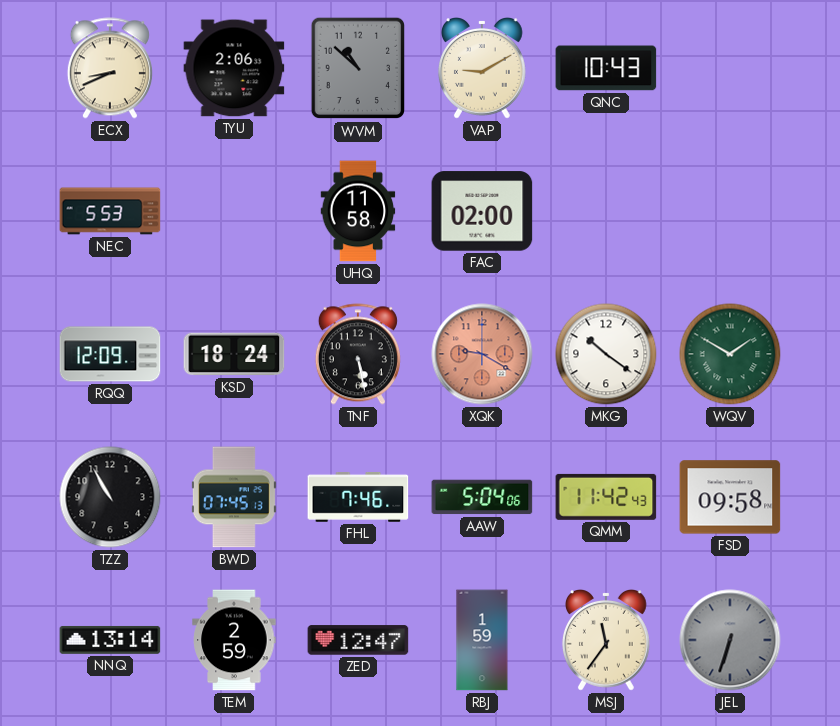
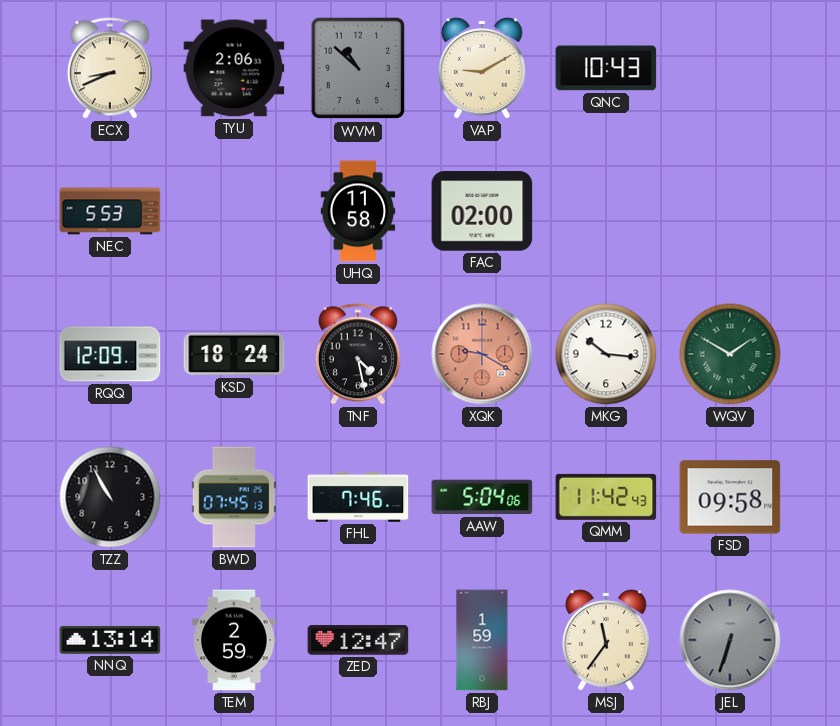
TNF: 5:28 -> 4:28 (358, 354)
MKG: 10:21 -> 10:16 (606, 354)
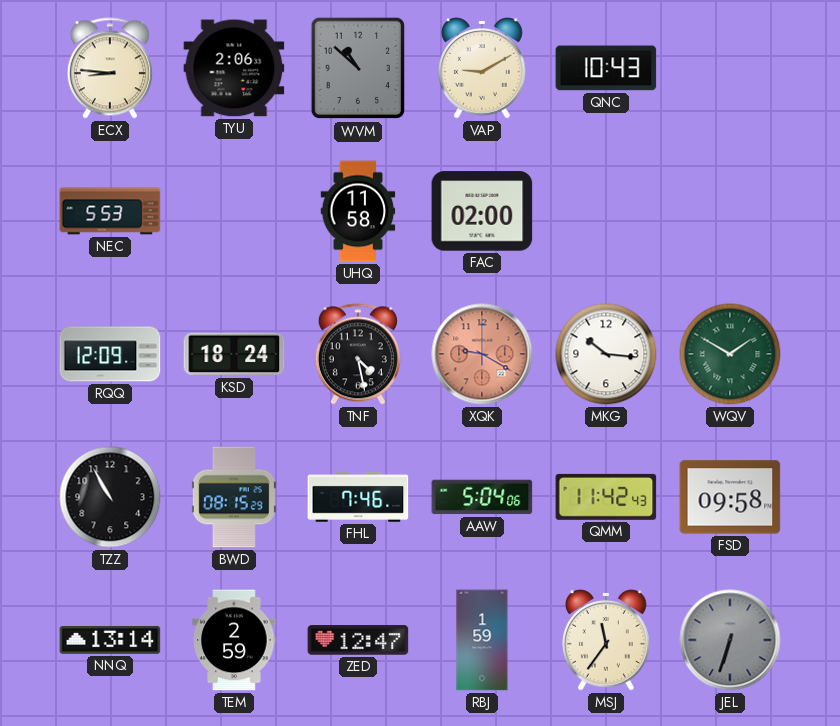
ECX: 8:41 -> 8:46 (110, 68)
BWD: 07:45 -> 08:15 (234, 497)
